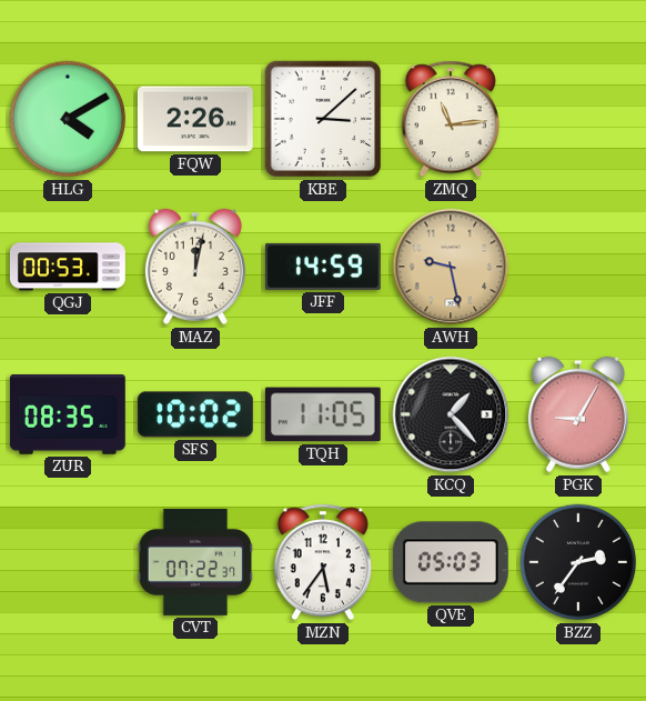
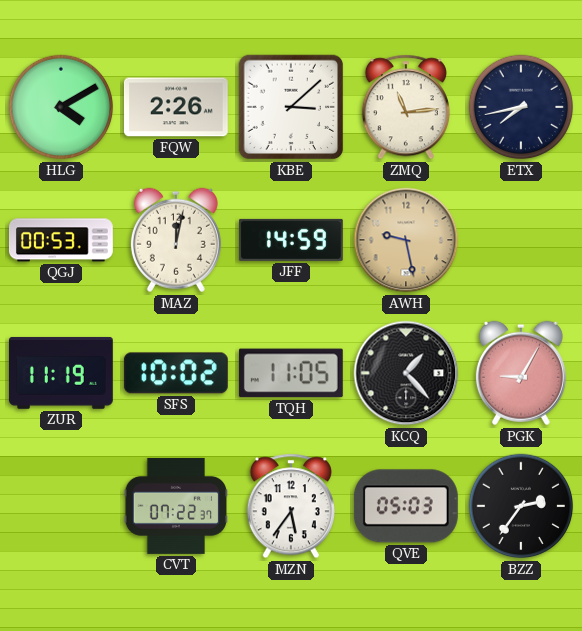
ETX: none -> 7:43 (521, 107)
ZUR: 08:35 -> 11:19 (61, 373)
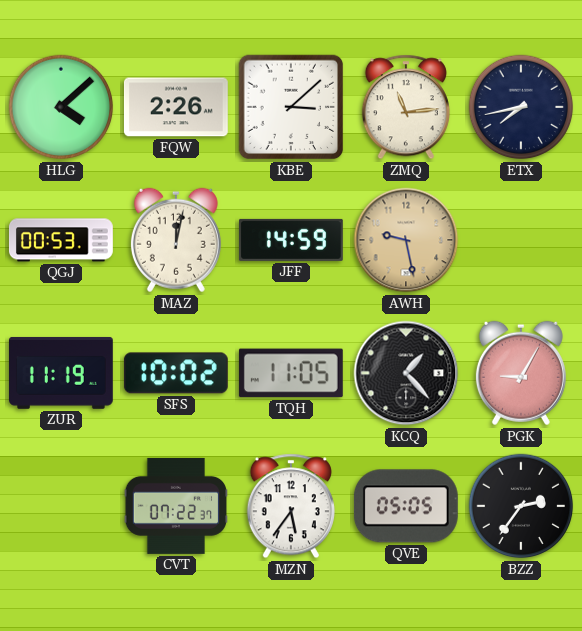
HLG: 4:10 -> 4:08 (61, 107)
QVE: 05:03 -> 05:05 (406, 506)
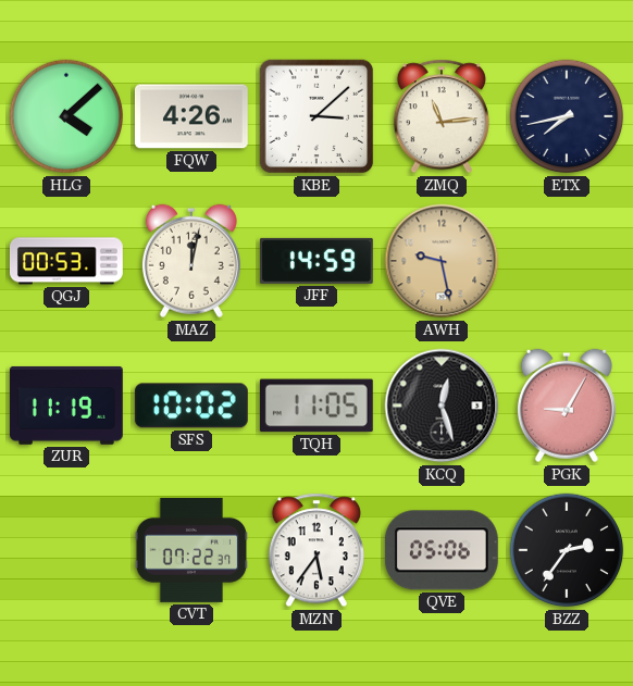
FQW: 2:26 -> 4:26 (191, 116)
KCQ: 1:23 -> 12:27 (442, 406)
QVE: 05:05 -> 05:06 (442, 550)
